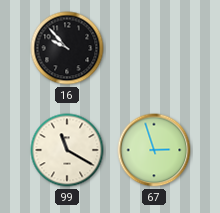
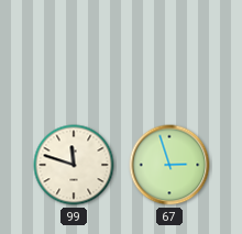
16: 9:53 -> none (67, 48)
99: 11:20 -> 11:48 (74, 165)
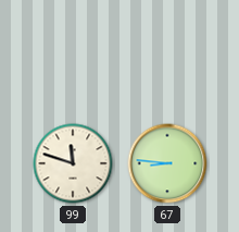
67: 2:57 -> 8:46 (167, 163)
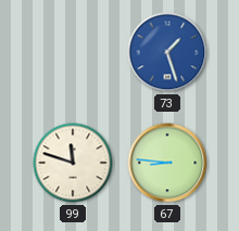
73: none -> 1:27 (167, 52)
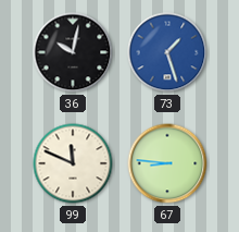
36: none -> 10:02 (73, 52)
99: 11:48 -> 11:49 (73, 163)
